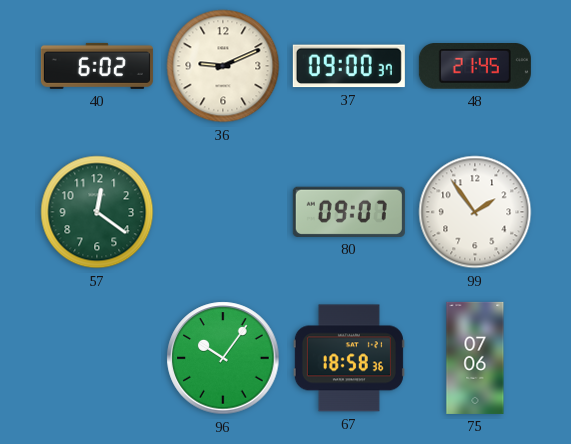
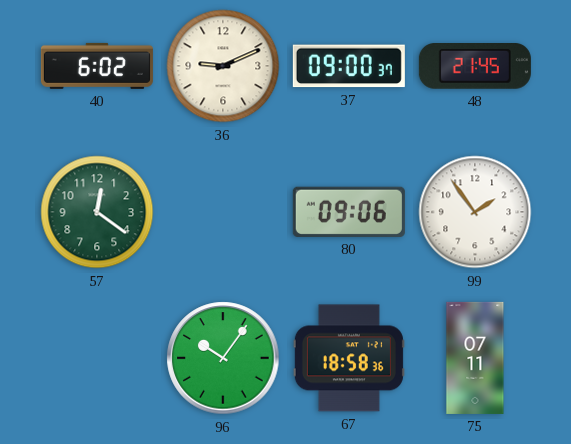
80: 09:07 -> 09:06 (349, 212)
75: 07:06 -> 07:11 (475, 358)
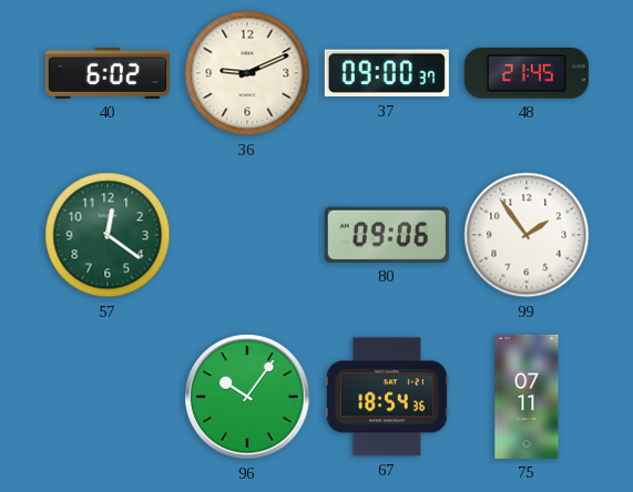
67: 18:58 -> 18:54 (387, 397)
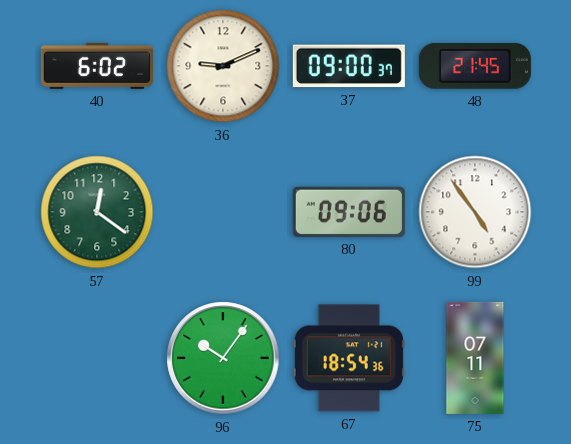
99: 1:54 -> 4:54 (475, 212)
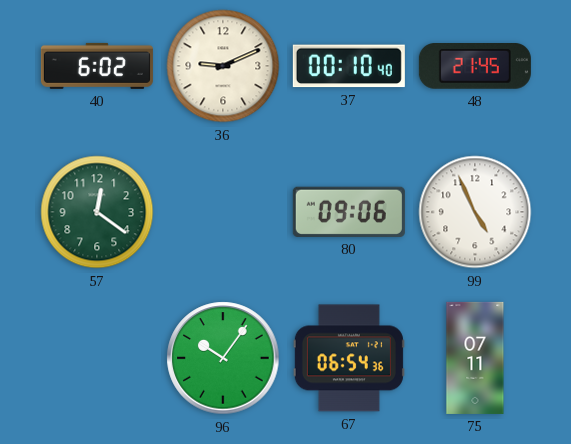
37: 09:00 -> 00:10 (349, 66)
99: 4:54 -> 4:56 (475, 212)
67: 18:54 -> 06:54 (349, 358)
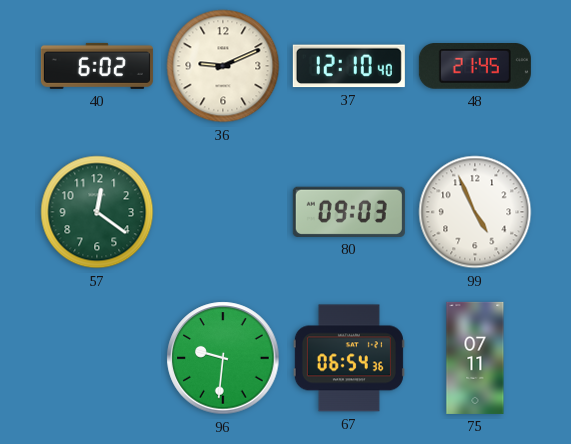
37: 00:10 -> 12:10 (349, 66)
80: 09:06 -> 09:03 (349, 212)
96: 10:06 -> 9:31 (223, 358)
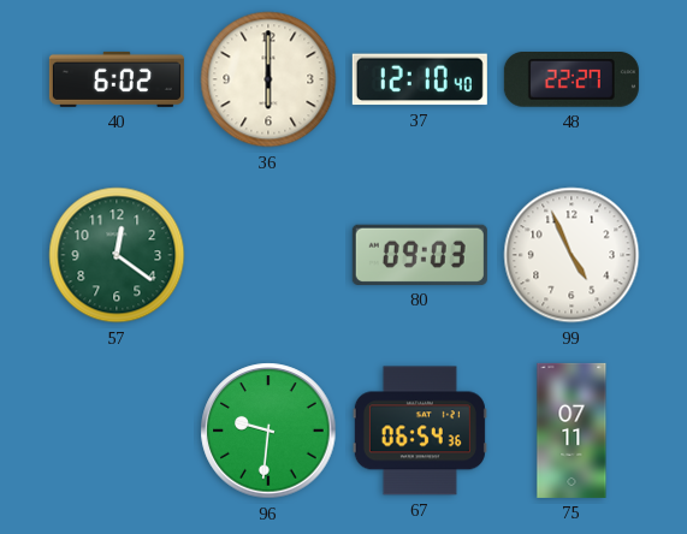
36: 9:11 -> 6:00 (268, 79)
48: 21:45 -> 22:27 (571, 81)
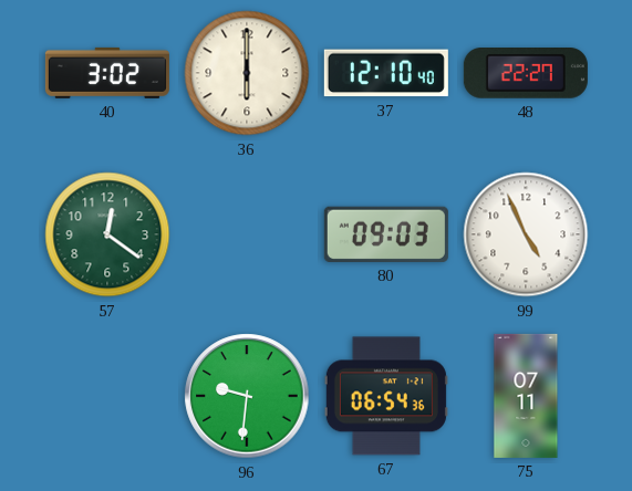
40: 6:02 -> 3:02 (107, 73)
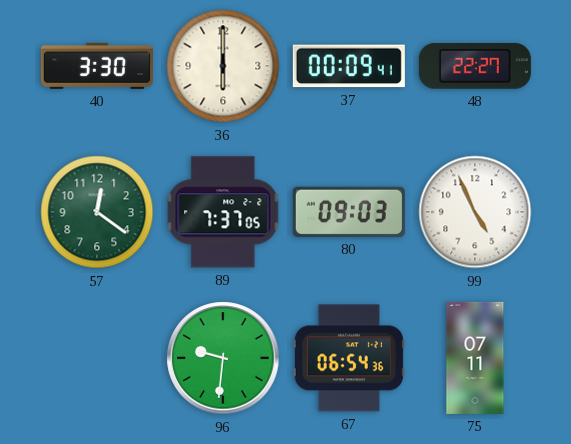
40: 3:02 -> 3:30 (97, 66)
37: 12:10 -> 00:09 (349, 66)
89: none -> 7:37 (223, 212)
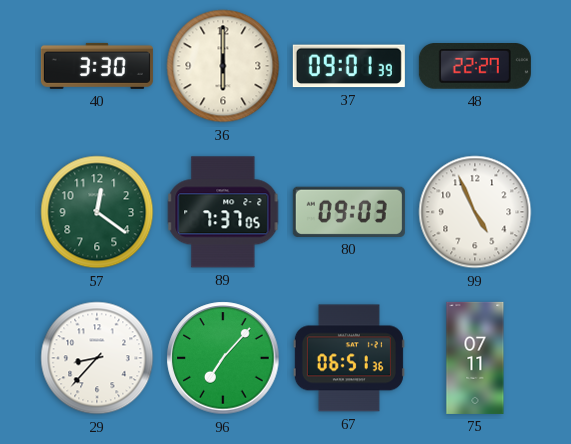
37: 00:09 -> 09:01 (349, 66)
29: none -> 8:37 (97, 358)
96: 9:31 -> 7:07 (223, 358)
67: 06:54 -> 06:51 (349, 358)
